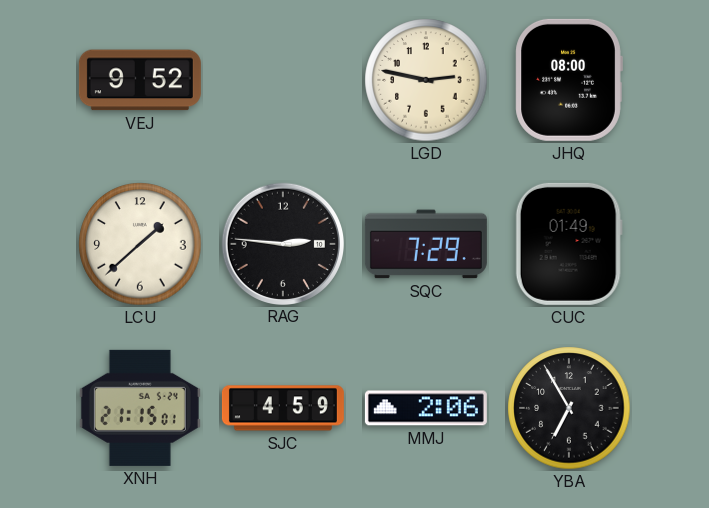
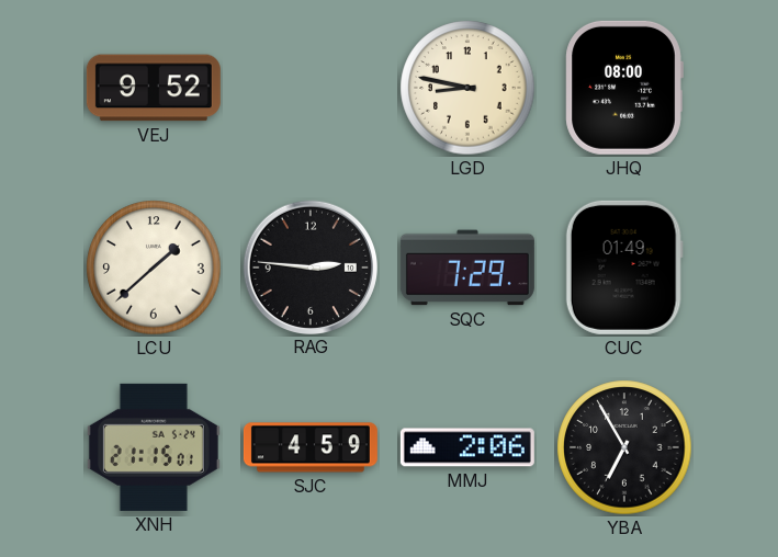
LGD: 2:47 -> 8:47 (467, 88)
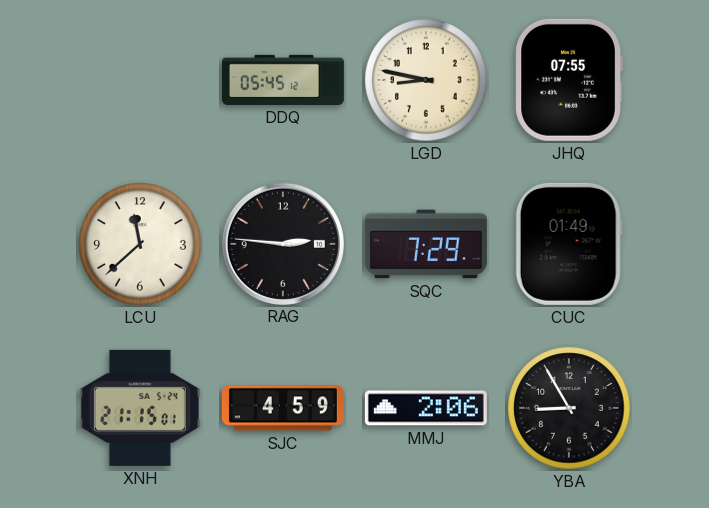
VEJ: 9:52 -> none (154, 88)
DDQ: none -> 05:45 (283, 80)
JHQ: 08:00 -> 07:55 (569, 80)
LCU: 1:38 -> 11:38 (140, 244)
YBA: 6:55 -> 8:55 (569, 408)
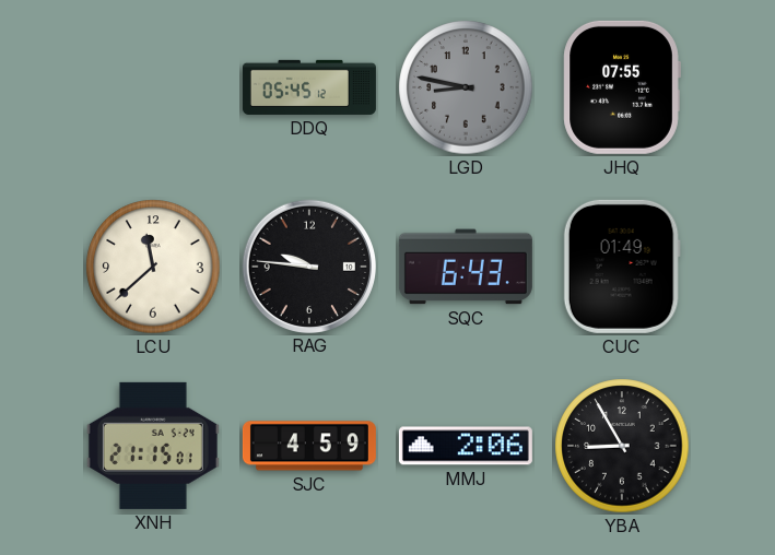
LGD dial: cream -> grey (466, 87)
RAG: 2:46 -> 9:46 (308, 265)
SQC: 7:29 -> 6:43 (466, 267)
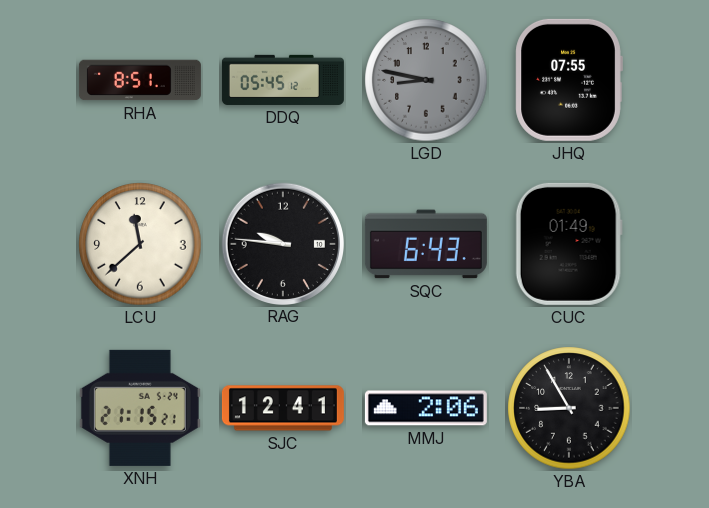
RHA: none -> 8:51 (140, 80)
XNH: 21:15:01 -> 21:15:21 (140, 408)
SJC: 4:59 -> 12:41 (283, 408)
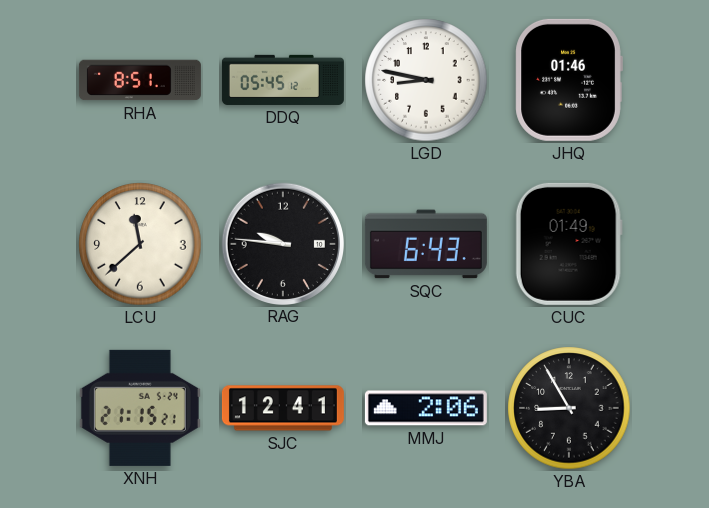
LGD dial: grey -> white (426, 80)
JHQ: 07:55 -> 01:46 (569, 80)
